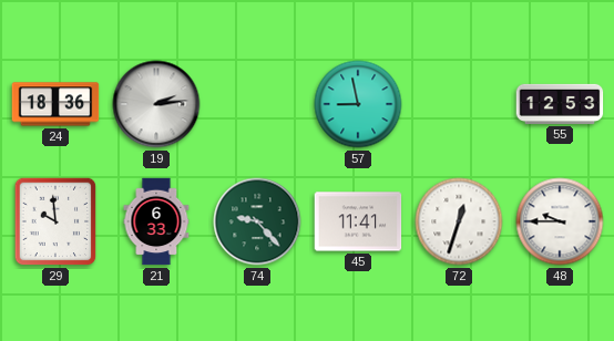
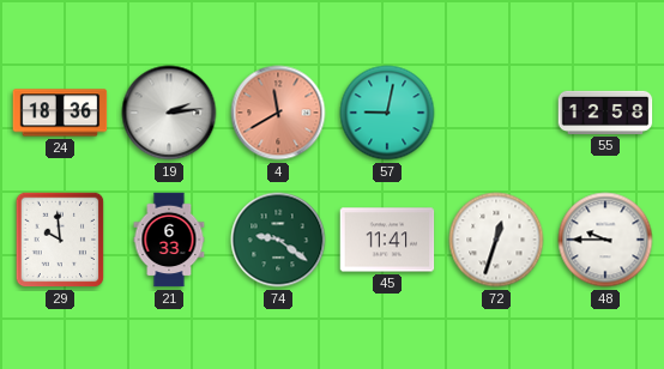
4: none -> 11:40 (278, 113)
57: 8:58 -> 9:02 (387, 113)
55: 12:53 -> 12:58 (605, 113)
74: 9:23 -> 9:21 (278, 240)
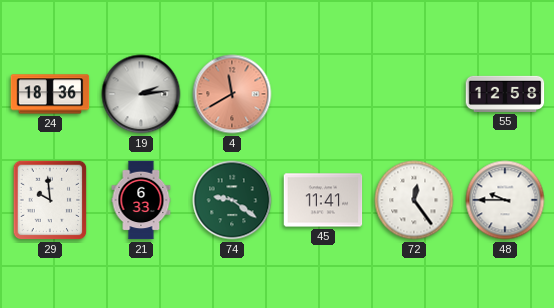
57: 9:02 -> none (387, 113)
72: 12:33 -> 12:24 (414, 200)
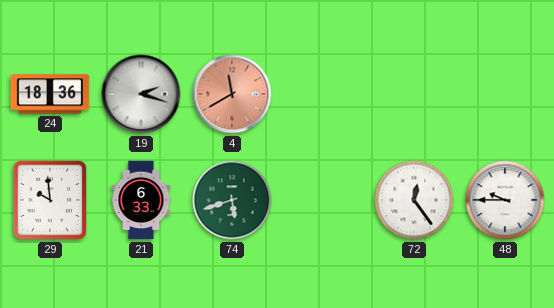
19: 2:14 -> 2:18 (141, 94)
55: 12:58 -> none (505, 94)
74: 9:21 -> 5:42 (232, 200)
45: 11:41 -> none (323, 200)
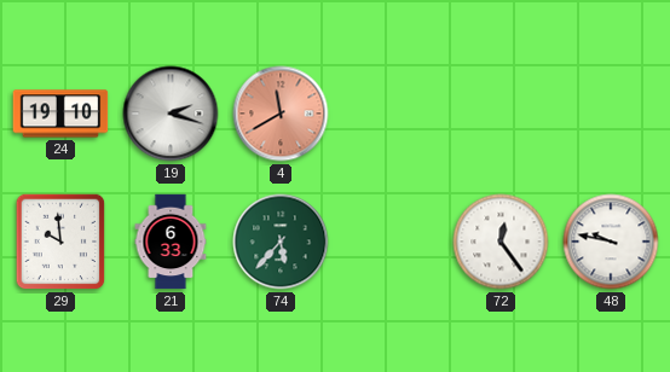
24: 18:36 -> 19:10 (60, 114)
74: 5:42 -> 5:37 (281, 242)
48: 9:45 -> 9:47 (611, 242)
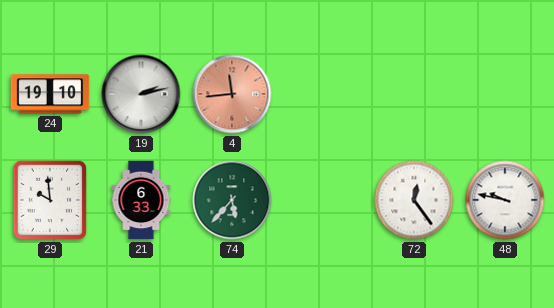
19: 2:18 -> 2:13 (141, 94)
4: 11:40 -> 11:44 (232, 94)
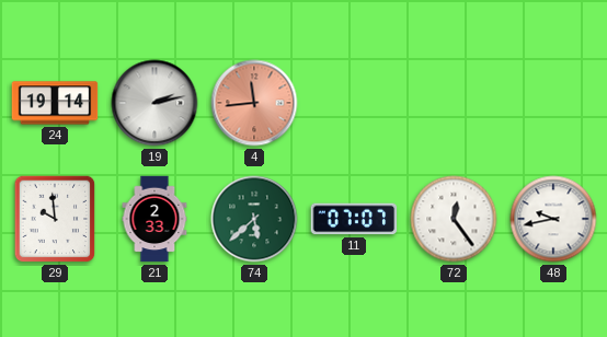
24: 19:10 -> 19:14 (55, 103)
21: 6:33 -> 2:33 (154, 219)
74: 5:37 -> 5:38 (254, 219)
11: none -> 07:07 (354, 219)
48: 9:47 -> 9:43 (553, 219)
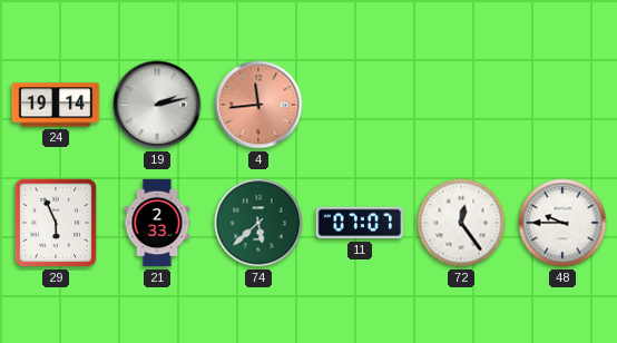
29: 9:59 -> 5:56 (56, 223)
48: 9:43 -> 9:45 (562, 223)
